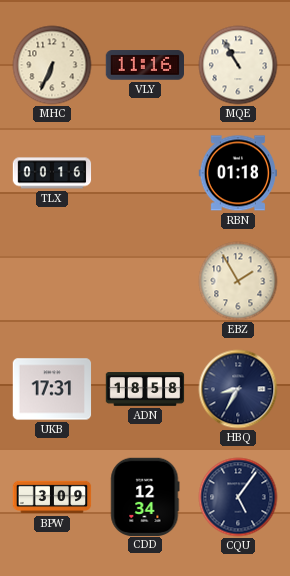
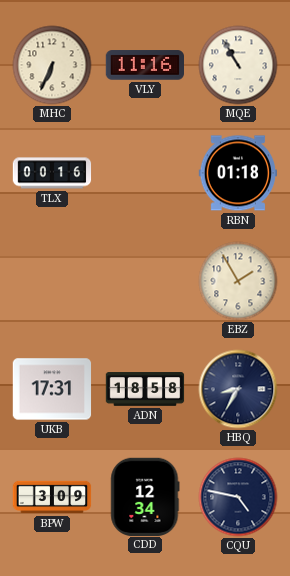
CQU: 5:06 -> 4:47 (238, 497)
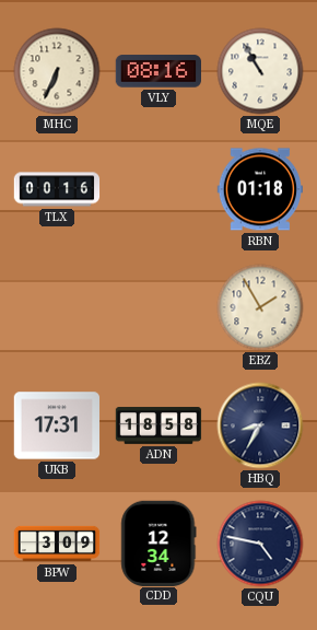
VLY: 11:16 -> 08:16 (157, 71)
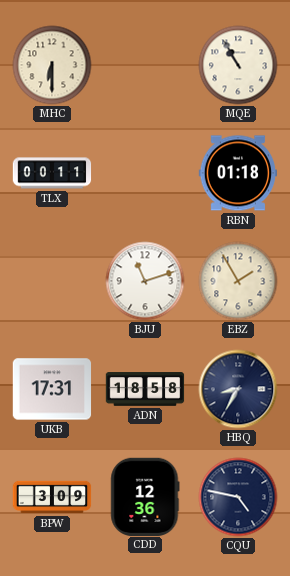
MHC: 6:34 -> 6:30 (52, 65)
VLY: 08:16 -> none (157, 71)
TLX: 00:16 -> 00:11 (52, 173)
BJU: none -> 11:12 (145, 281)
CDD: 12:34 -> 12:36 (145, 496)
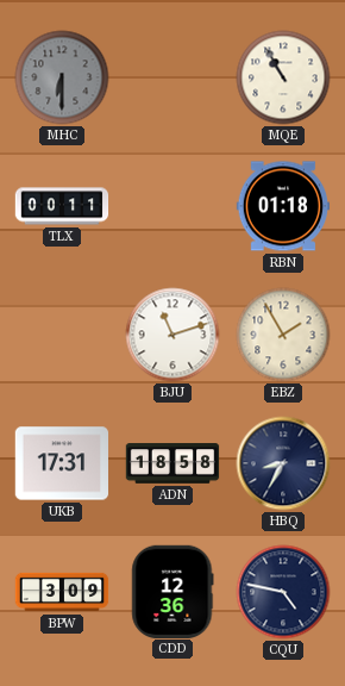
MHC dial: cream -> grey (62, 77)
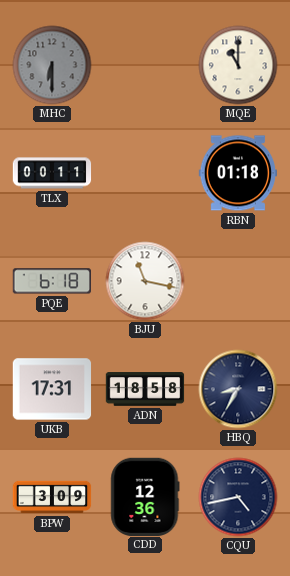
MQE: 10:55 -> 11:00 (238, 65)
PQE: none -> 6:18 (51, 281)
BJU: 11:12 -> 11:17 (145, 281)
EBZ: 1:55 -> none (283, 335)
CQU: 4:47 -> 4:43 (238, 497)
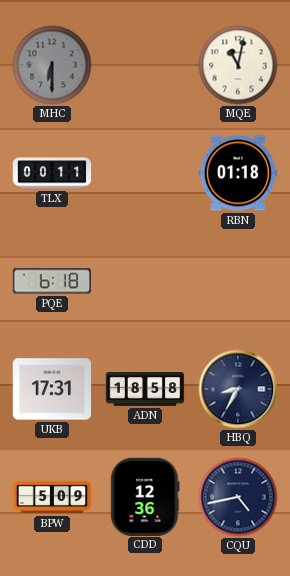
MQE: 11:00 -> 11:02 (238, 65)
BJU: 11:17 -> none (145, 281)
BPW: 3:09 -> 5:09 (52, 497)
